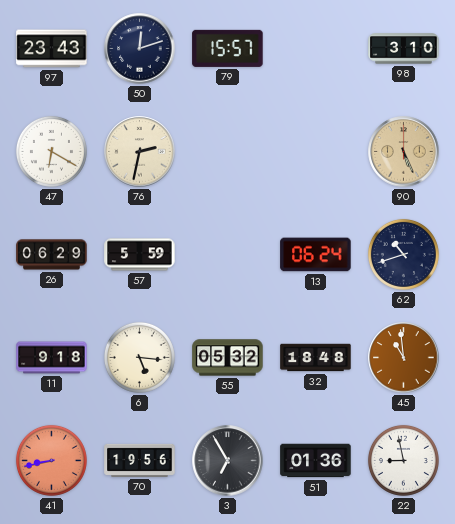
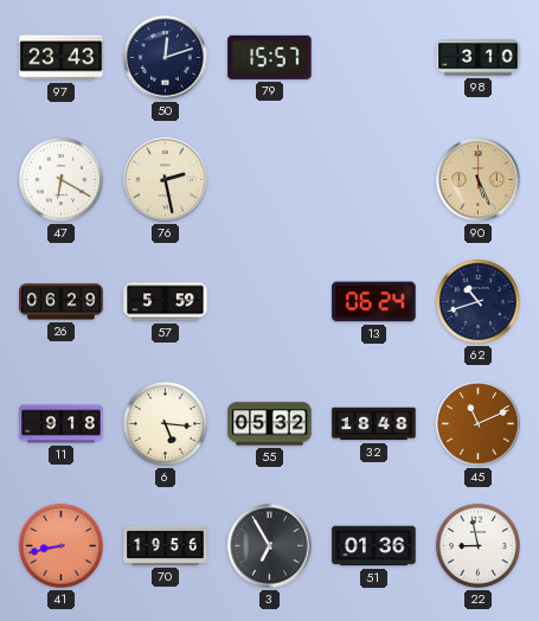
76: 2:32 -> 2:28 (166, 180)
45: 10:59 -> 11:11 (479, 424)
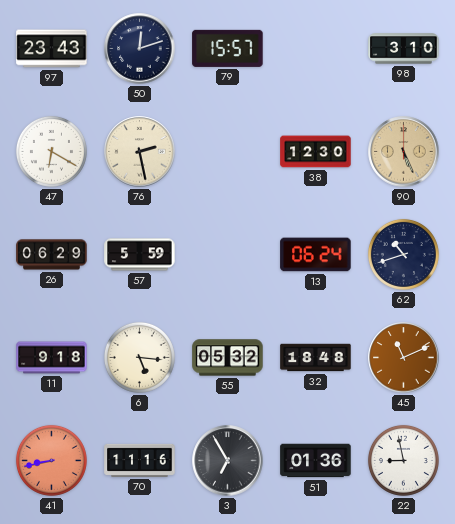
38: none -> 12:30 (316, 152)
70: 19:56 -> 11:16 (140, 460)
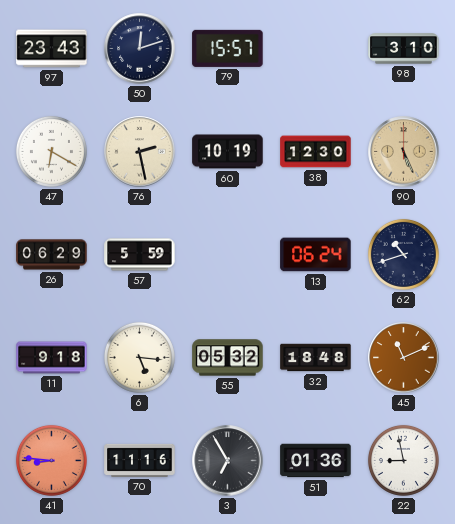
60: none -> 10:19 (228, 152)
41: 8:43 -> 8:46 (51, 460)
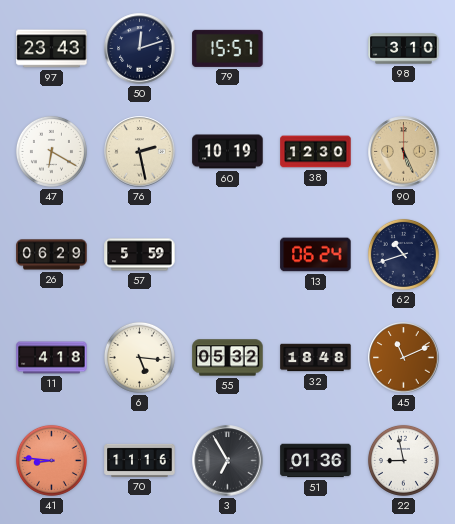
11: 9:18 -> 4:18 (52, 358)
